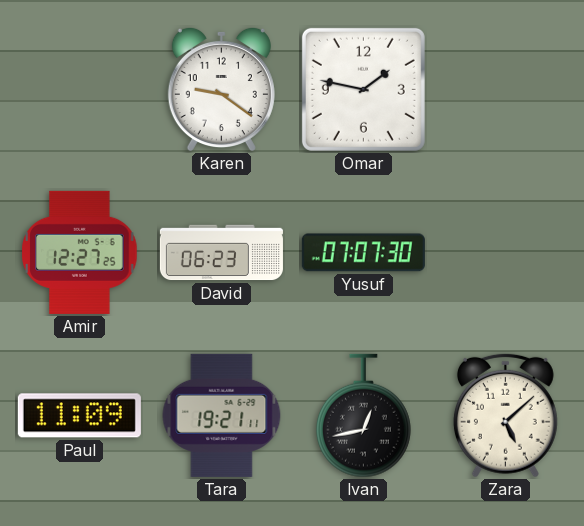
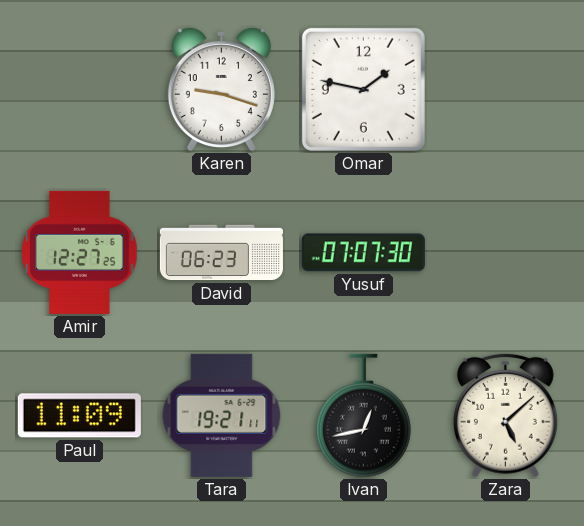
Karen: 9:21 -> 9:18 (221, 89)
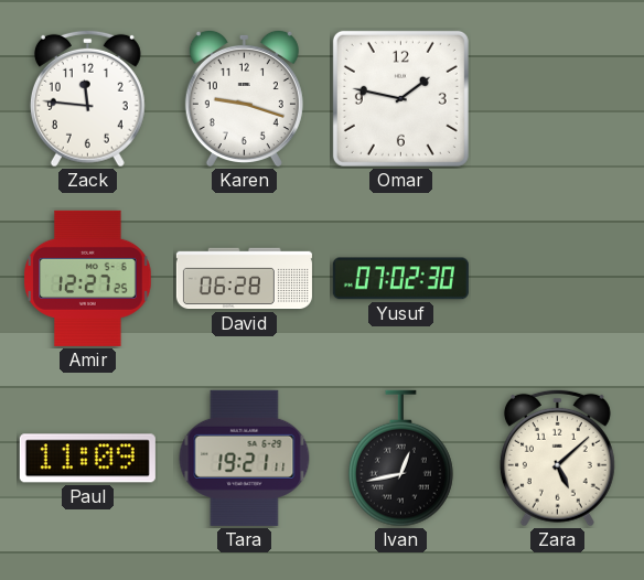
Zack: none -> 11:46 (87, 98)
David: 06:23 -> 06:28 (244, 279)
Yusuf: 07:07 -> 07:02 (400, 279)
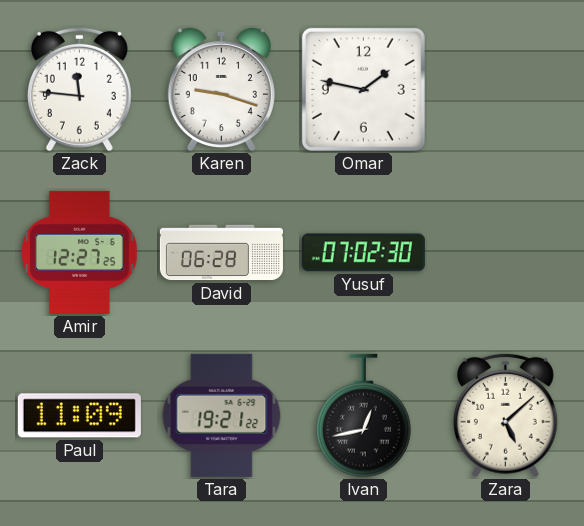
Tara: 19:21:11 -> 19:21:22 (222, 415)
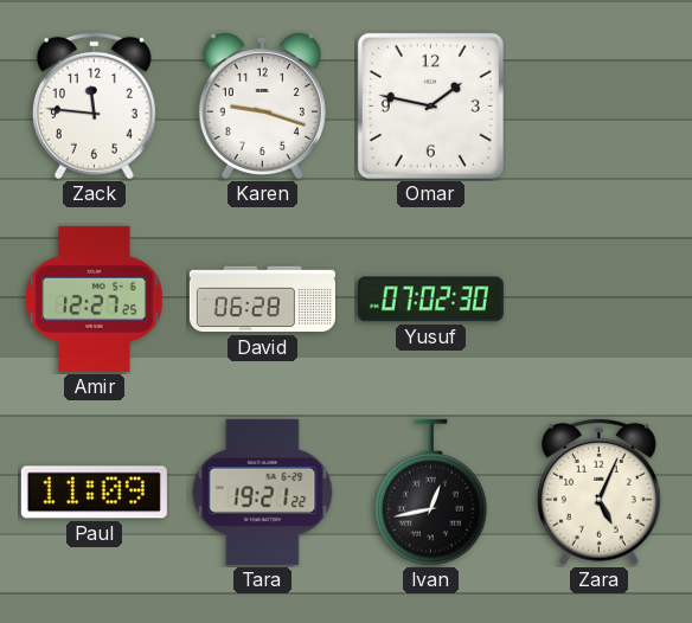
Zara: 5:08 -> 5:04 (598, 492)
